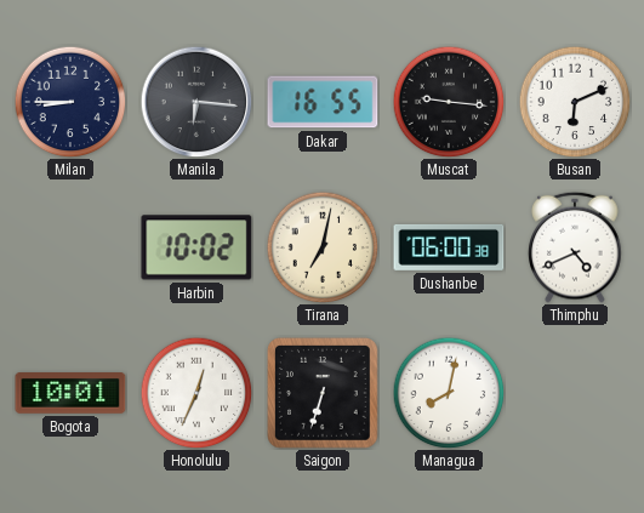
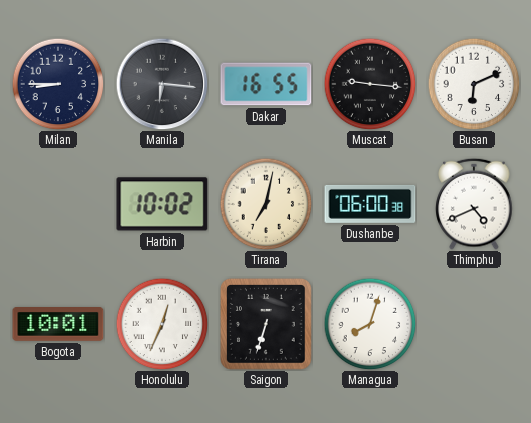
Managua: 8:02 -> 8:03 (370, 324)
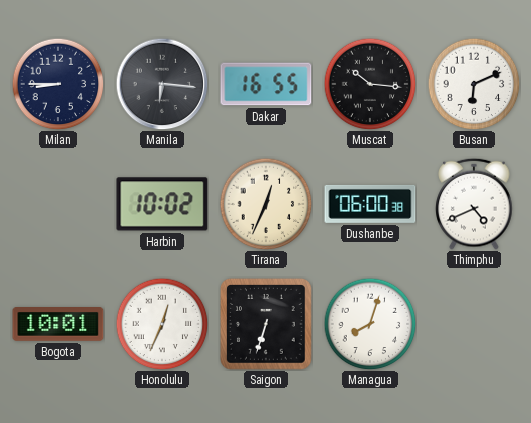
Muscat: 9:16 -> 10:16 (370, 84)
Tirana: 7:02 -> 12:34 (266, 204)
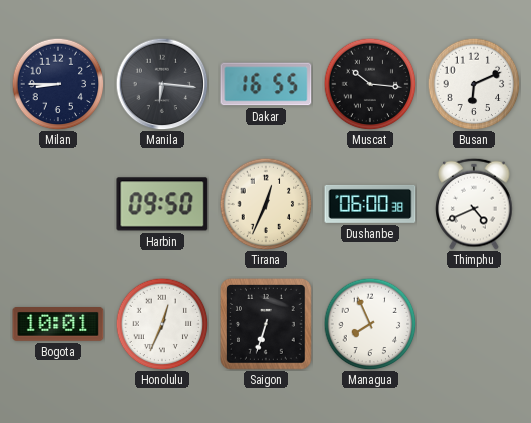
Harbin: 10:02 -> 09:50 (162, 204)
Managua: 8:03 -> 7:56 (370, 324)
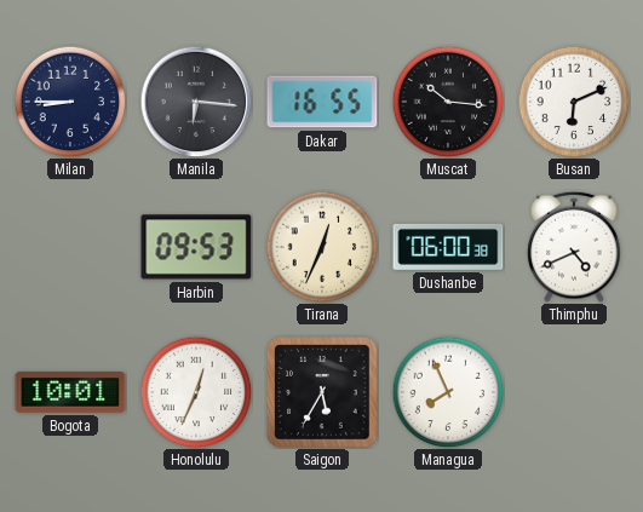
Harbin: 09:50 -> 09:53 (196, 247)
Saigon: 6:33 -> 5:35 (323, 393)
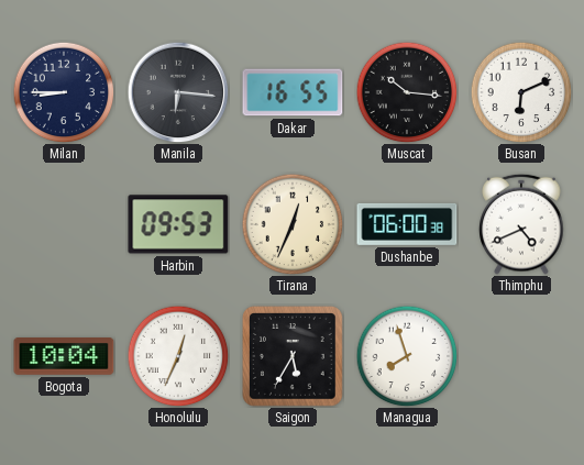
Bogota: 10:01 -> 10:04 (64, 357)
Managua: 7:56 -> 7:57 (407, 356)
